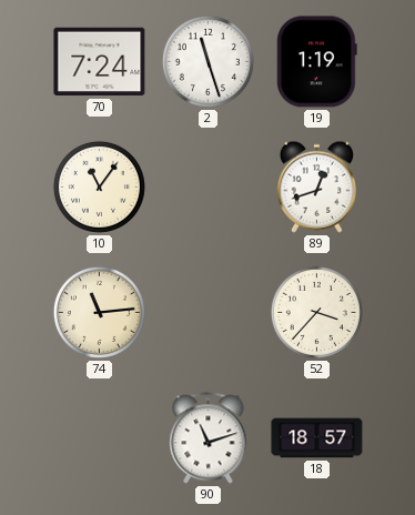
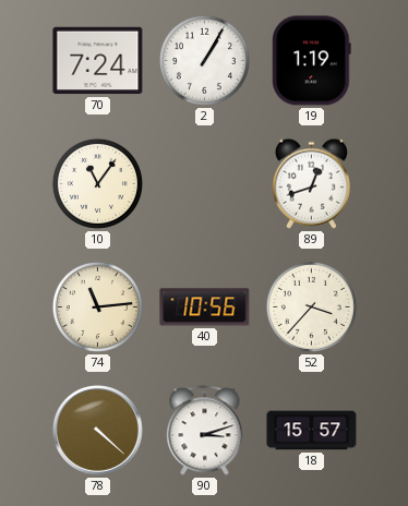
2: 11:27 -> 1:05 (204, 60)
40: none -> 10:56 (205, 308)
78: none -> 4:22 (98, 431)
90: 11:12 -> 3:12 (205, 431)
18: 18:57 -> 15:57 (312, 431)
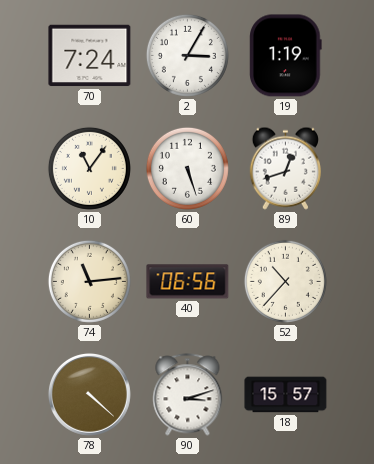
2: 1:05 -> 3:05 (187, 55)
60: none -> 5:27 (187, 168)
40: 10:56 -> 06:56 (188, 282)
52: 3:37 -> 10:37 (285, 281)
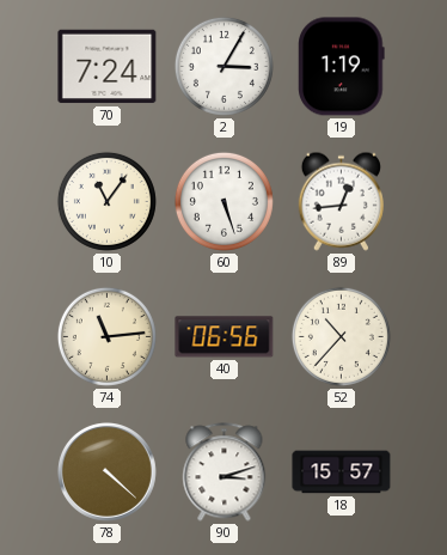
89: 12:42 -> 12:44 (341, 201)
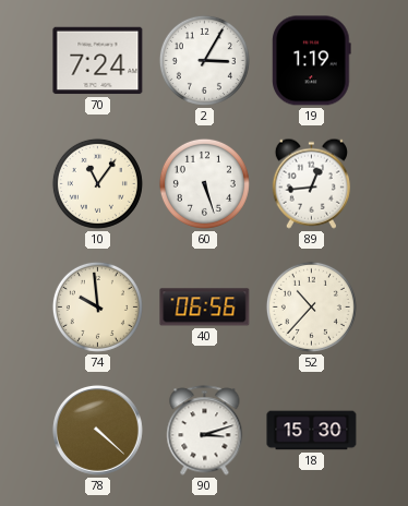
74: 11:14 -> 9:59 (97, 306)
18: 15:57 -> 15:30 (312, 431)
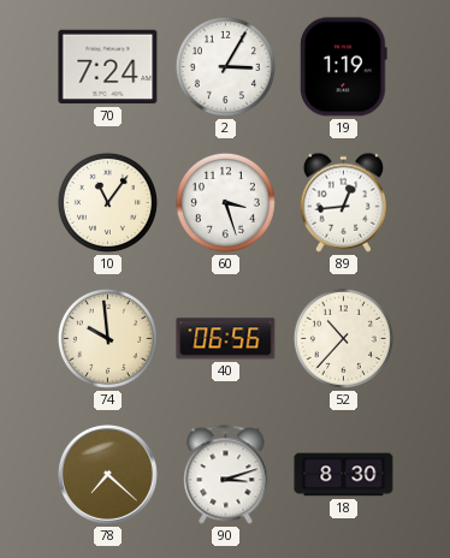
60: 5:27 -> 3:27 (225, 202)
78: 4:22 -> 7:22 (108, 475)
18: 15:30 -> 8:30 (344, 475)
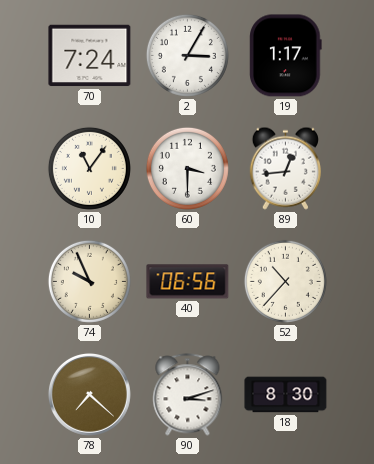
19: 1:19 -> 1:17 (286, 56)
60: 3:27 -> 3:30 (187, 168)
74: 9:59 -> 9:56 (89, 281)
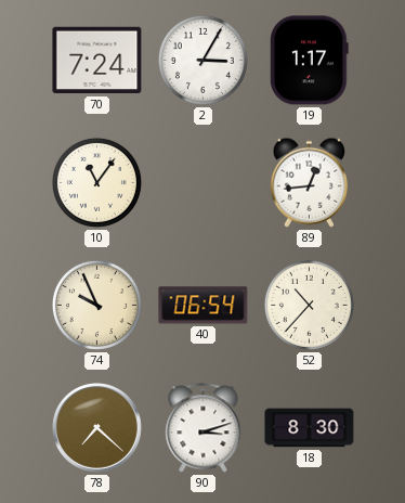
60: 3:30 -> none (187, 168)
40: 06:56 -> 06:54 (204, 306)
